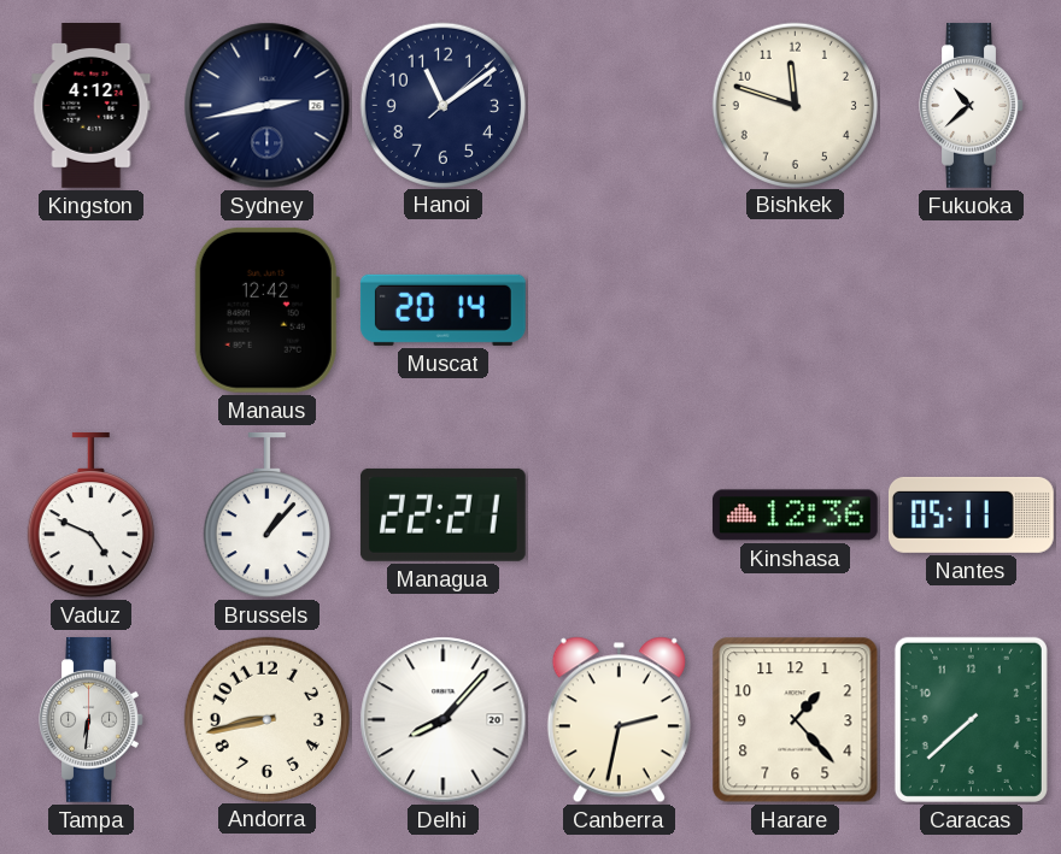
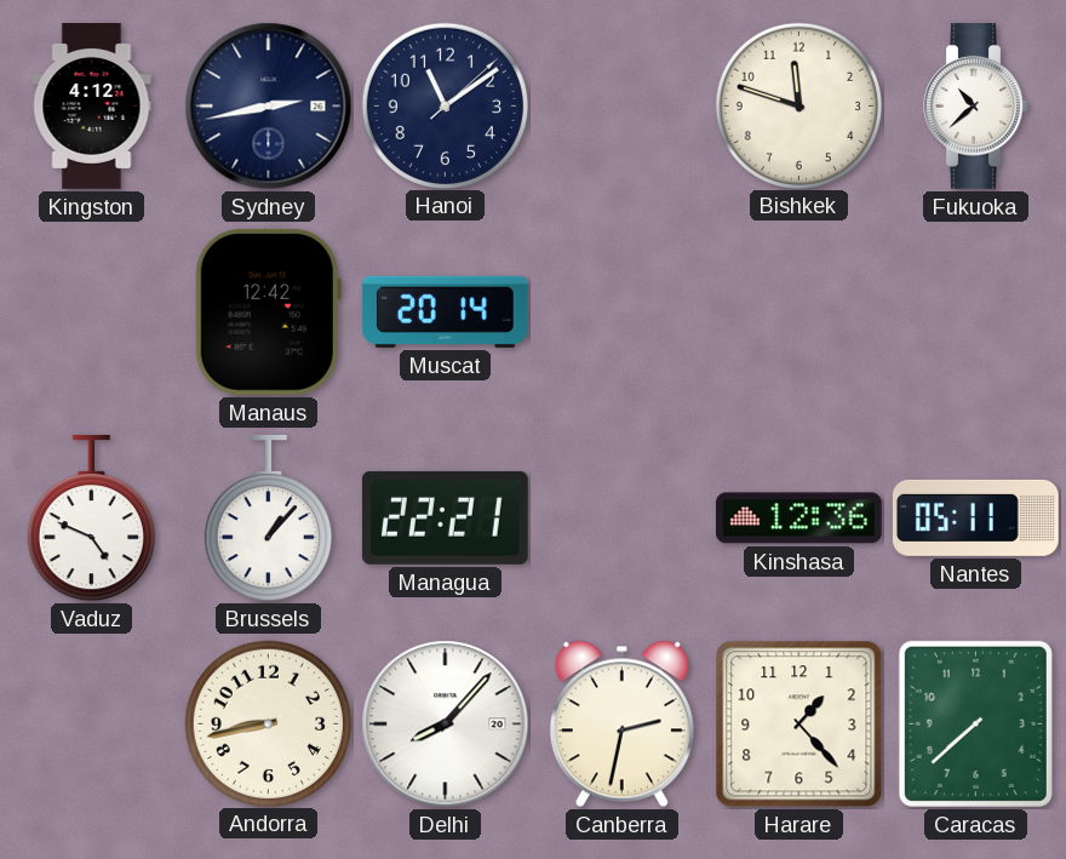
Tampa: 6:31 -> none (92, 719)
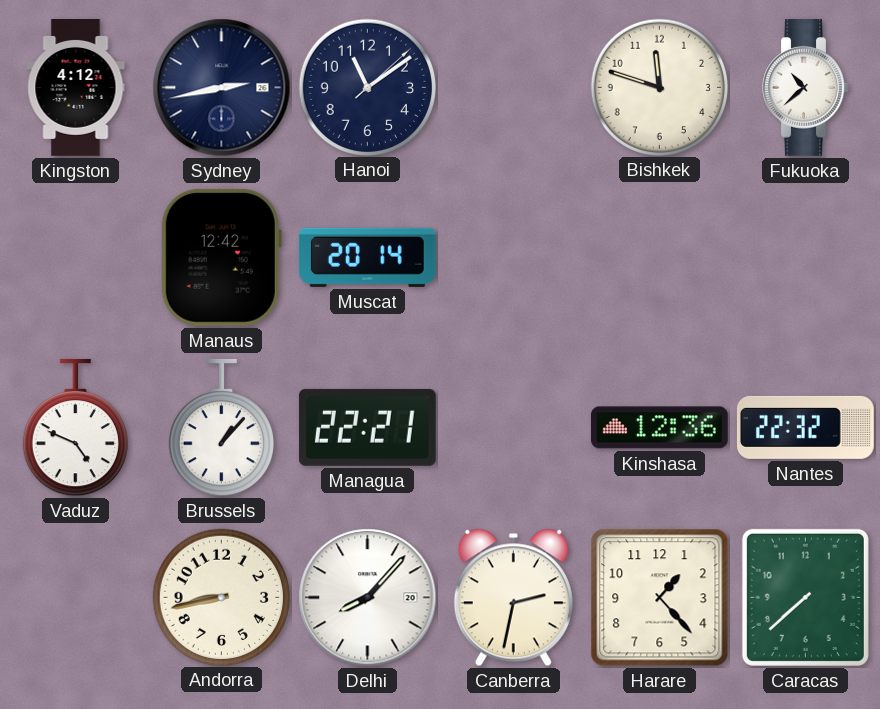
Nantes: 05:11 -> 22:32 (805, 427)
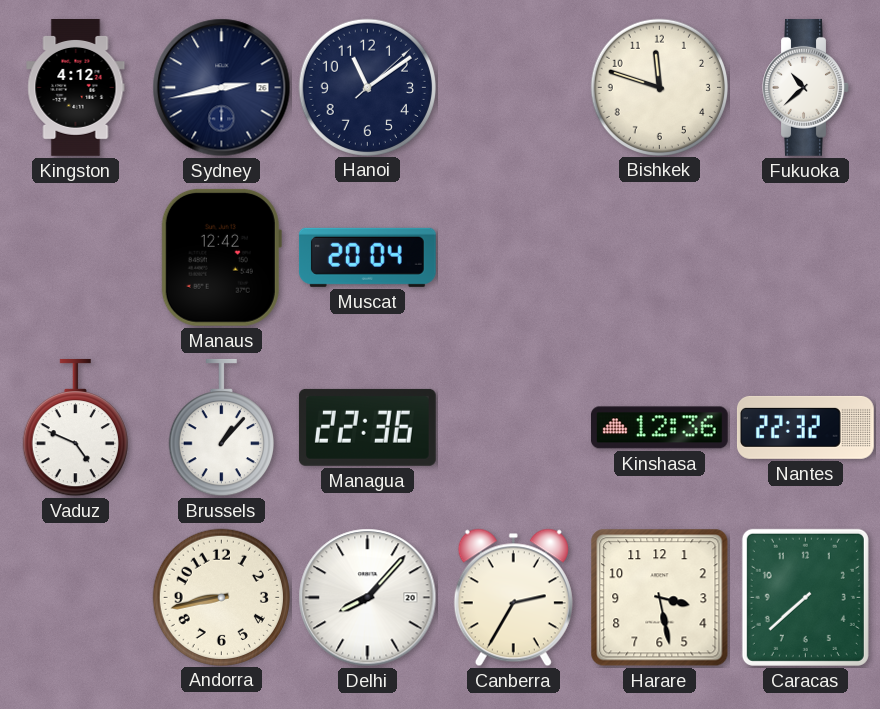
Muscat: 20:14 -> 20:04 (367, 257)
Managua: 22:21 -> 22:36 (367, 427)
Canberra: 2:32 -> 2:35 (513, 598)
Harare: 1:23 -> 3:28 (660, 598)
